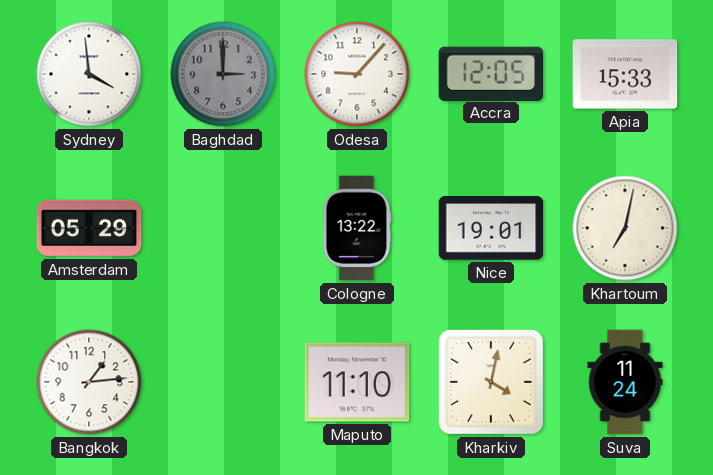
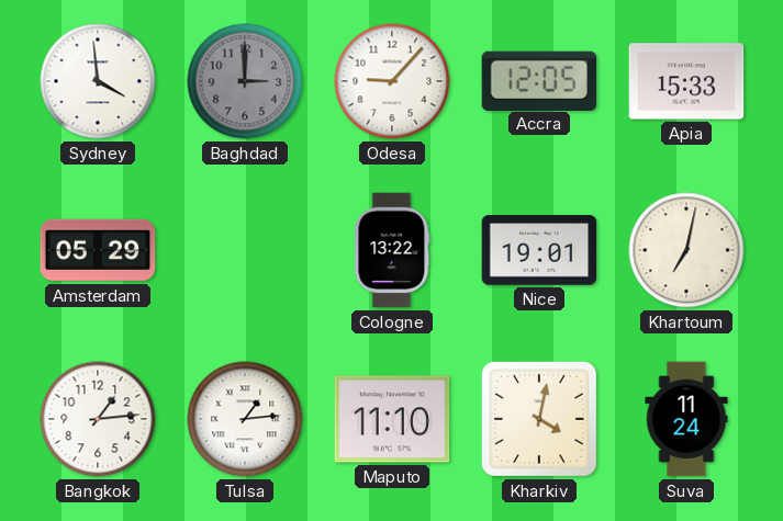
Tulsa: none -> 1:14 (245, 419)
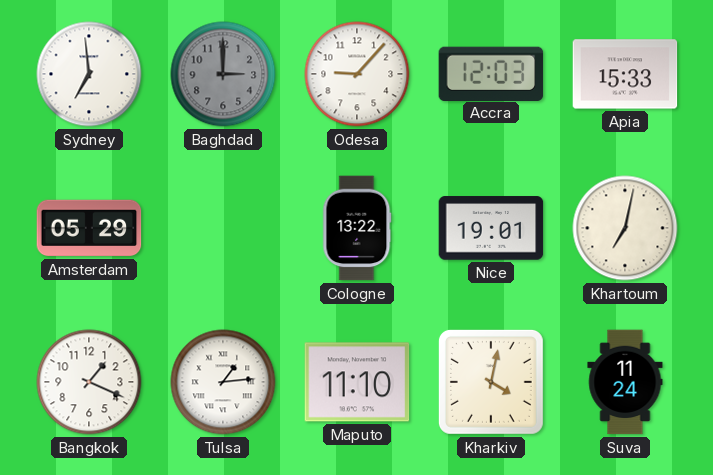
Sydney: 3:59 -> 6:59 (89, 74)
Accra: 12:05 -> 12:03 (491, 73)
Bangkok: 1:14 -> 1:19 (89, 382)
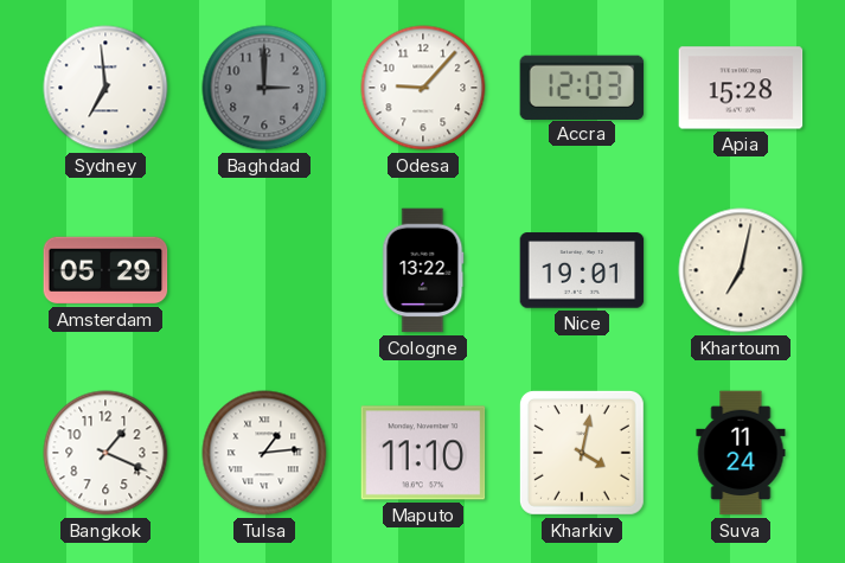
Apia: 15:33 -> 15:28 (741, 88)
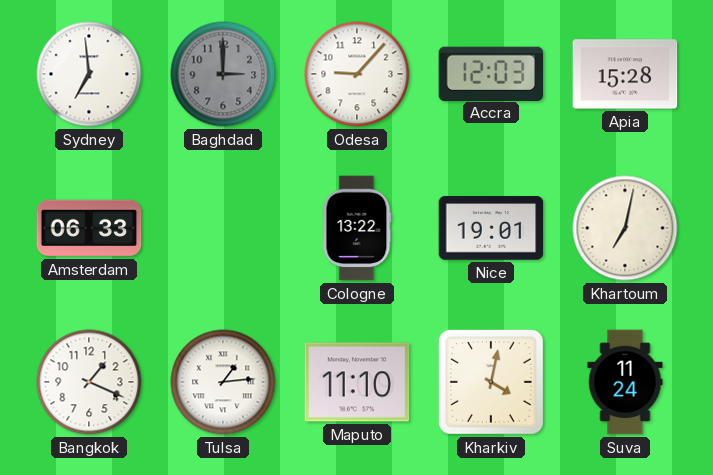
Amsterdam: 05:29 -> 06:33 (89, 228)
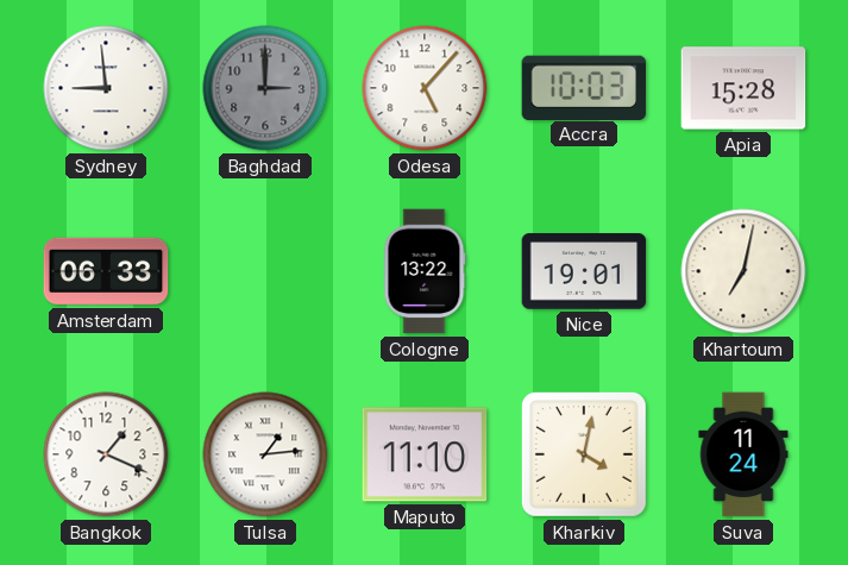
Sydney: 6:59 -> 8:59 (106, 88)
Odesa: 9:07 -> 5:07 (425, 88)
Accra: 12:03 -> 10:03 (584, 87)
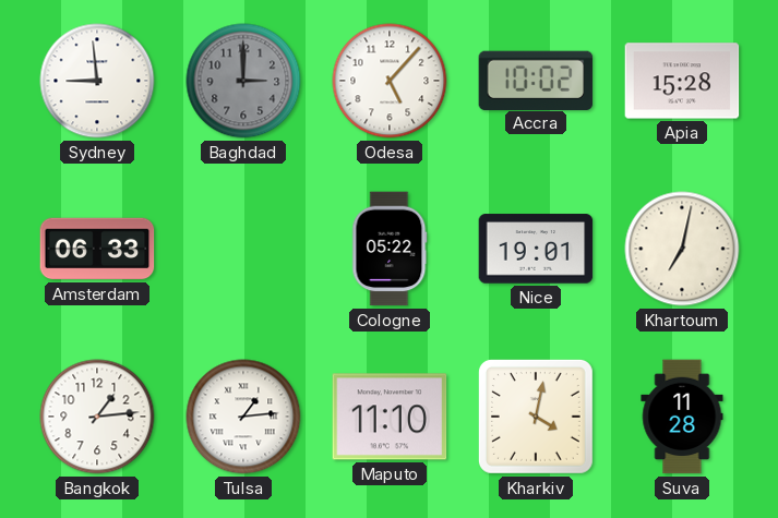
Accra: 10:03 -> 10:02 (536, 80)
Cologne: 13:22 -> 05:22 (390, 249)
Bangkok: 1:19 -> 1:14 (97, 417)
Suva: 11:24 -> 11:28 (682, 417)
